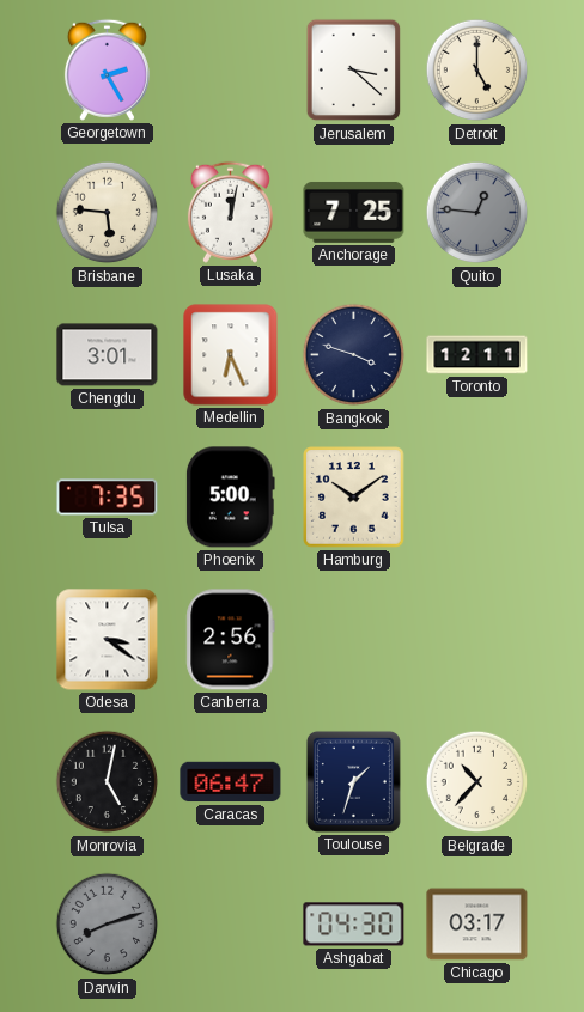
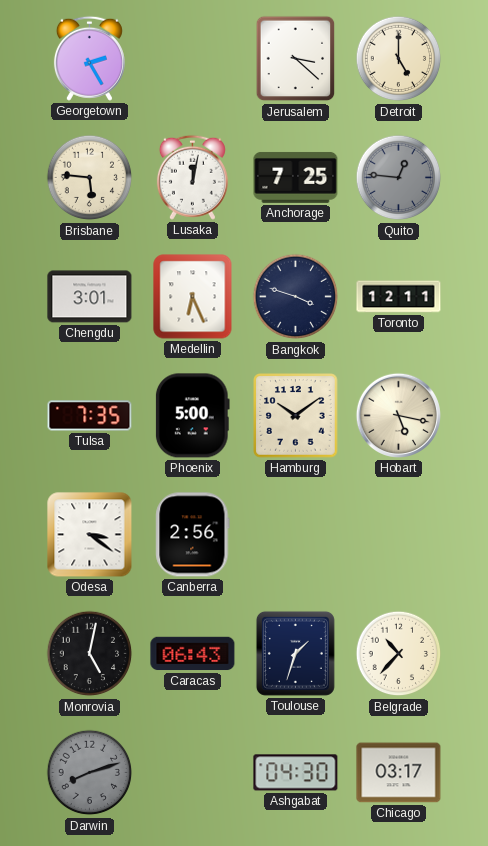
Hobart: none -> 5:17 (398, 415)
Caracas: 06:47 -> 06:43 (193, 654)
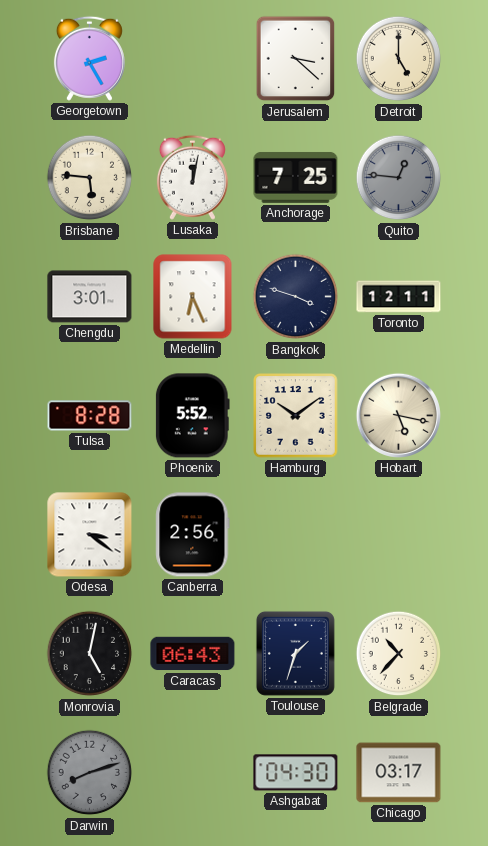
Tulsa: 7:35 -> 8:28 (90, 416)
Phoenix: 5:00 -> 5:52 (192, 416)
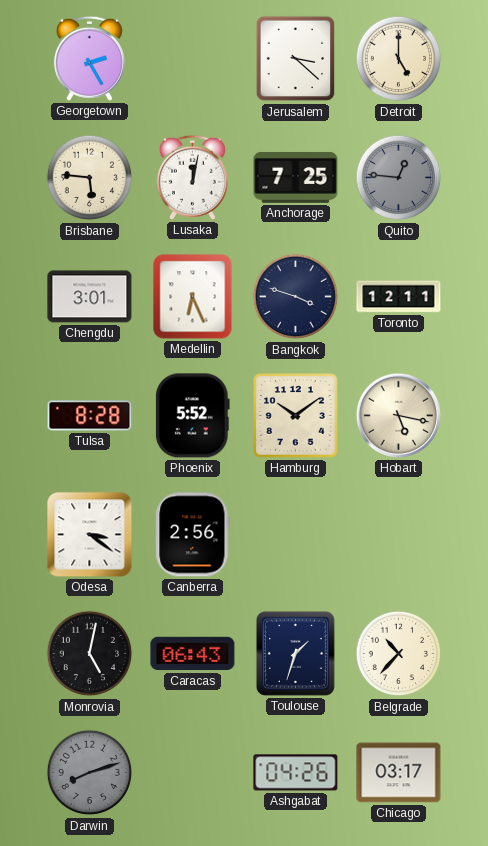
Ashgabat: 04:30 -> 04:26 (296, 773)
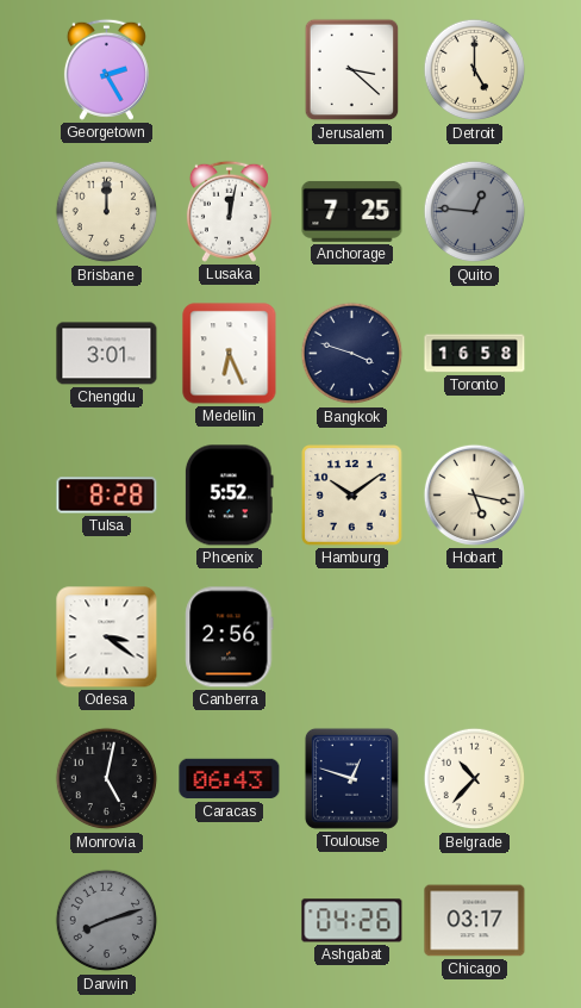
Brisbane: 5:46 -> 12:00 (107, 212)
Toronto: 12:11 -> 16:58 (475, 354)
Toulouse: 1:33 -> 12:48 (351, 778)
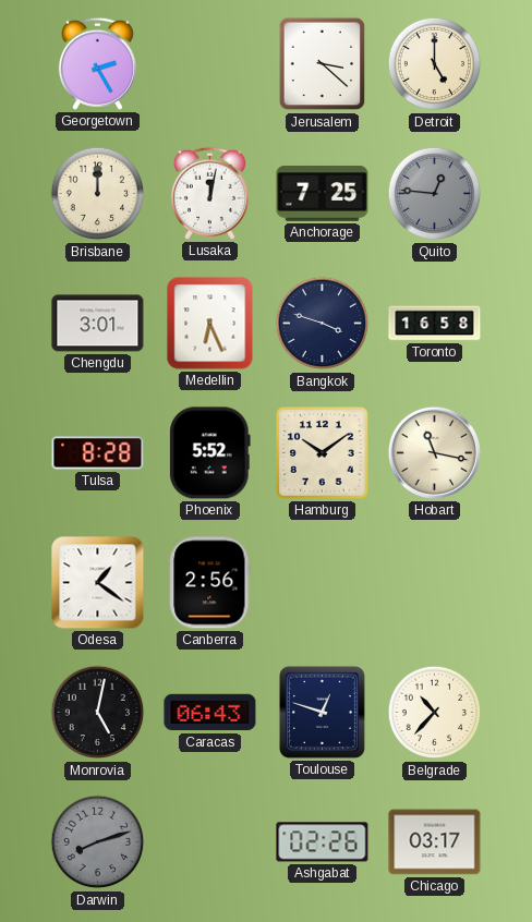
Hobart: 5:17 -> 11:17 (434, 452)
Odesa: 3:21 -> 1:21 (98, 583)
Ashgabat: 04:26 -> 02:26 (323, 842)
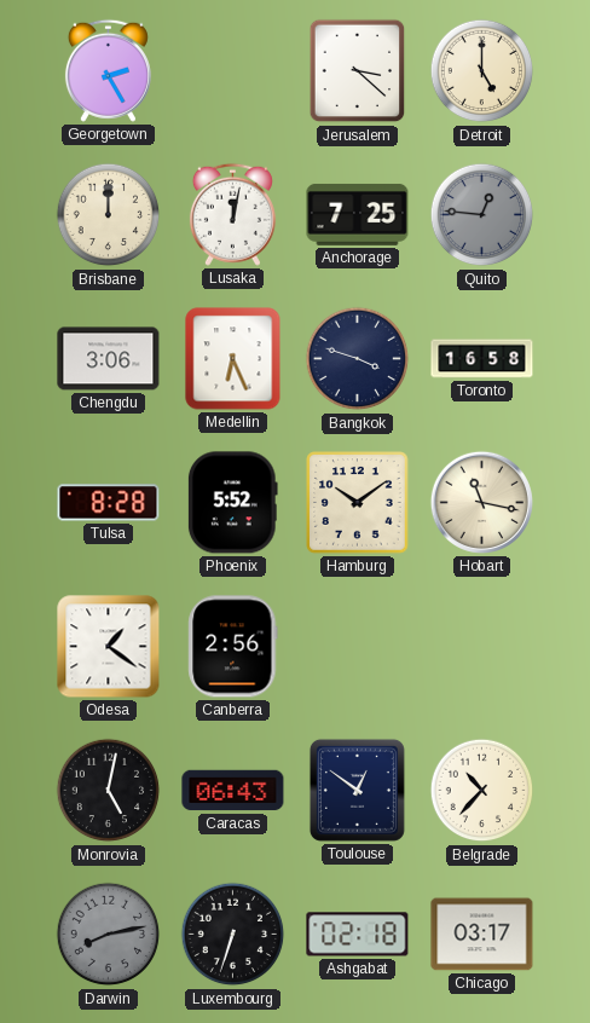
Chengdu: 3:01 -> 3:06 (109, 359)
Toulouse: 12:48 -> 12:51 (357, 790)
Darwin: 8:12 -> 8:13 (109, 935)
Luxembourg: none -> 6:33 (233, 935)
Ashgabat: 02:26 -> 02:18 (358, 935)
